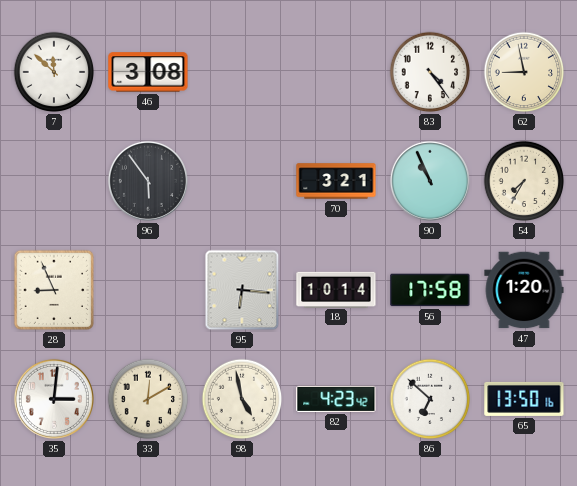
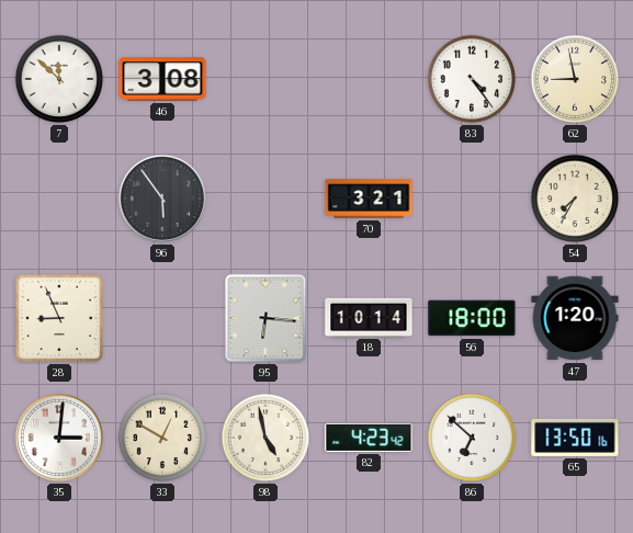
90: 10:56 -> none (430, 181)
56: 17:58 -> 18:00 (472, 318)
33: 12:10 -> 12:50 (162, 438)
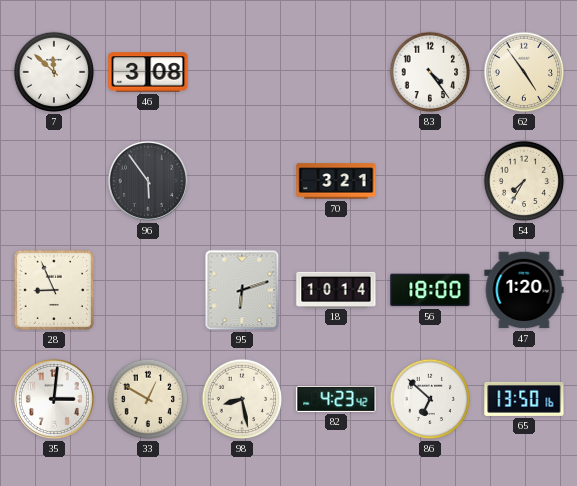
62: 8:58 -> 4:54 (524, 72)
95: 6:16 -> 6:12 (242, 290)
98: 4:58 -> 8:28 (242, 399)
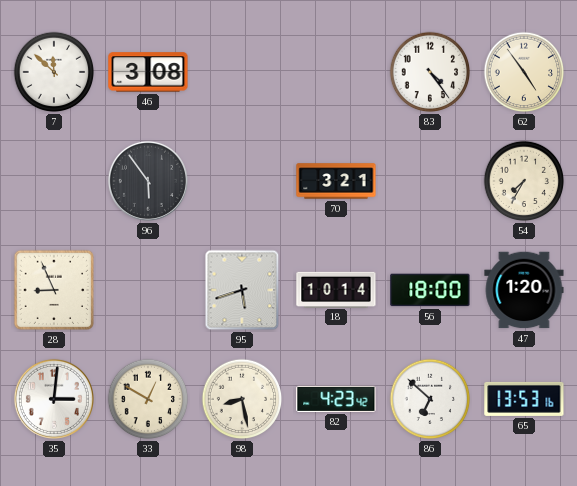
95: 6:12 -> 5:42 (242, 290)
65: 13:50 -> 13:53 (524, 399)
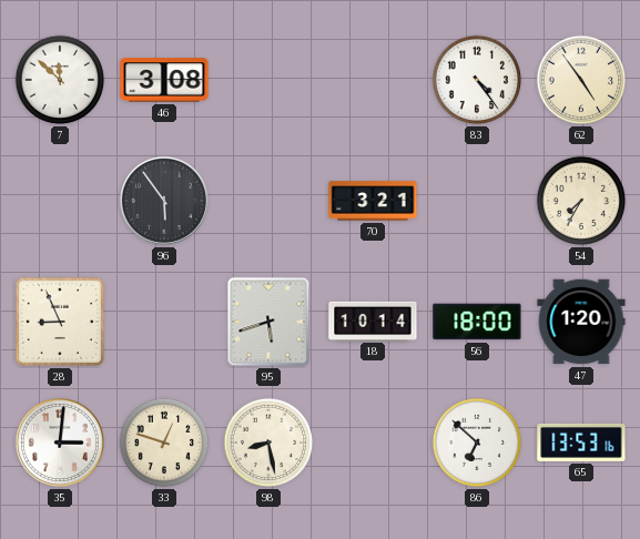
33: 12:50 -> 12:48 (164, 443)
82: 4:23 -> none (336, 399)
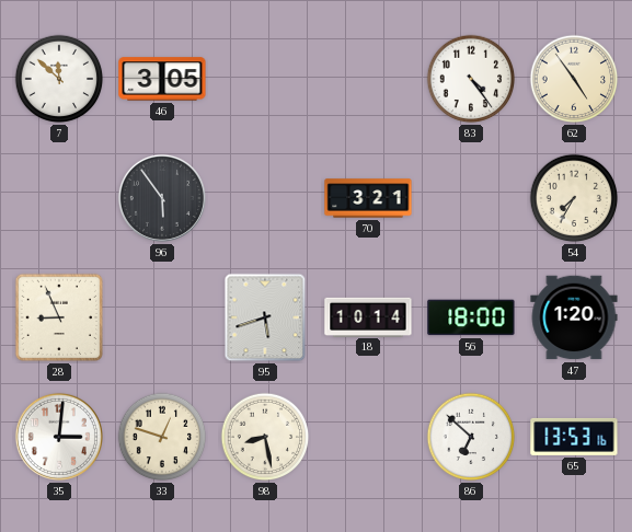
46: 3:08 -> 3:05 (162, 79)
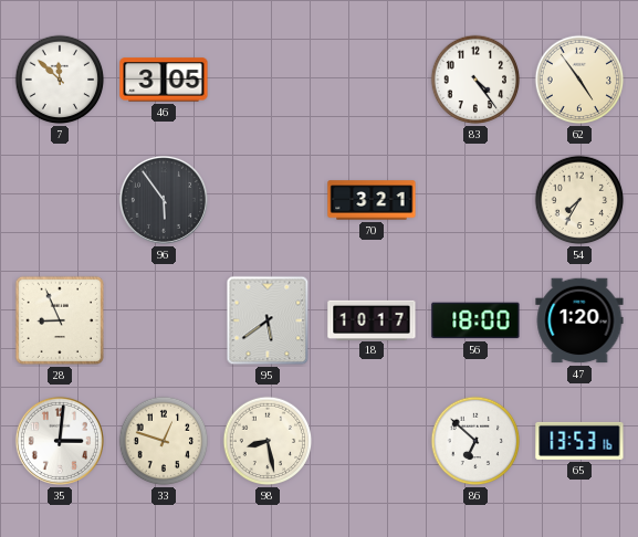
95: 5:42 -> 5:39 (268, 320)
18: 10:14 -> 10:17 (372, 319)
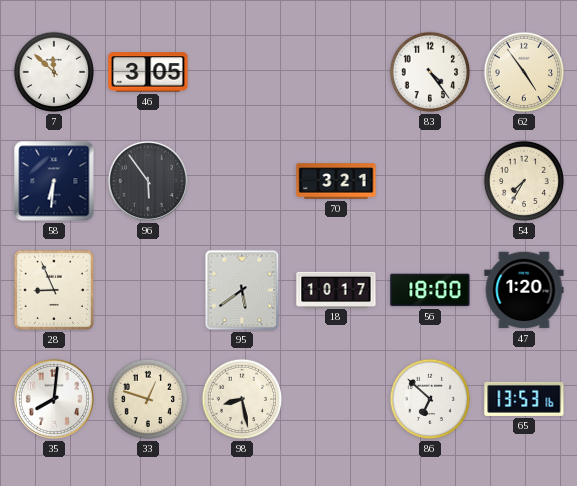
58: none -> 6:31 (54, 181)
35: 3:01 -> 8:01 (54, 399)
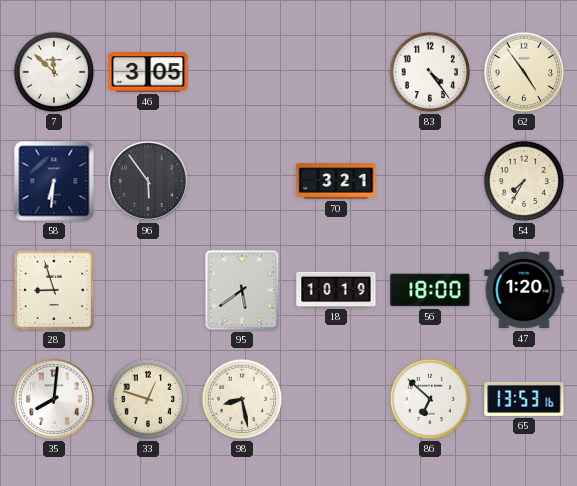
28: 8:56 -> 8:57 (54, 290)
18: 10:17 -> 10:19 (336, 289)
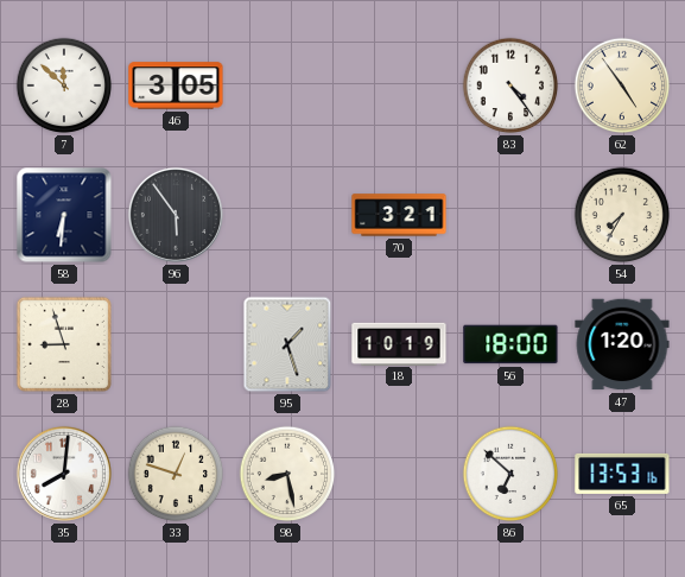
95: 5:39 -> 1:27 (287, 344)
